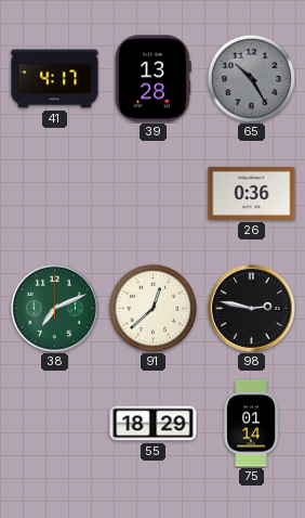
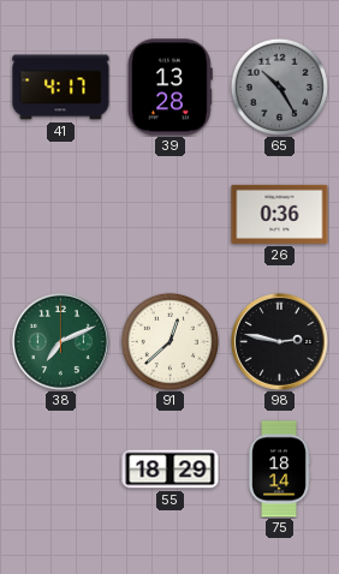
75: 01:14 -> 18:14 (278, 470)
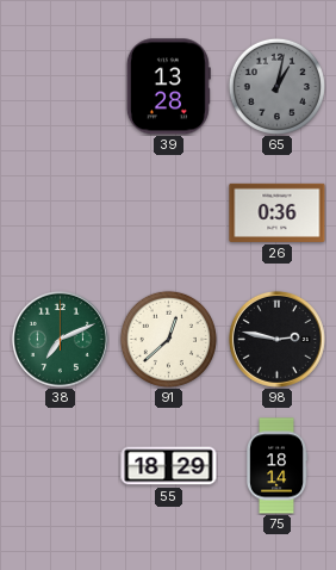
41: 4:17 -> none (61, 88)
65: 10:25 -> 1:02 (276, 86)
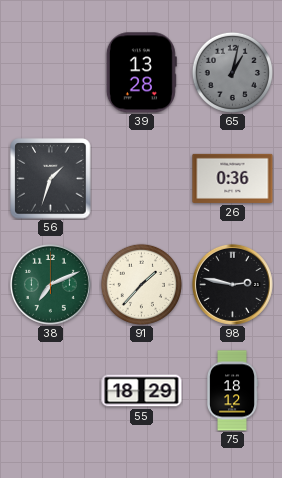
56: none -> 1:33 (51, 179)
91: 12:38 -> 1:37 (141, 284)
75: 18:14 -> 18:12 (231, 391)
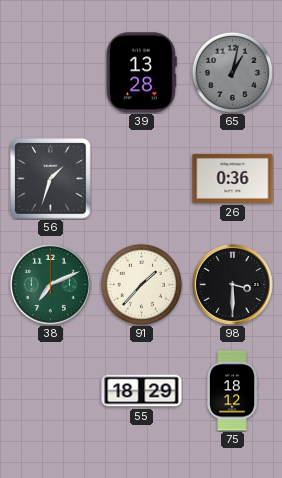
98: 2:47 -> 3:30 (232, 284)
